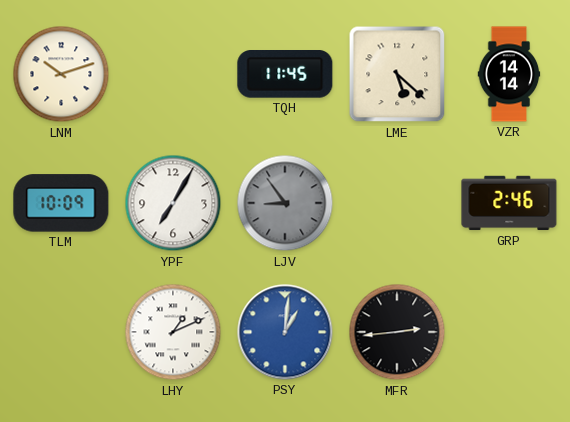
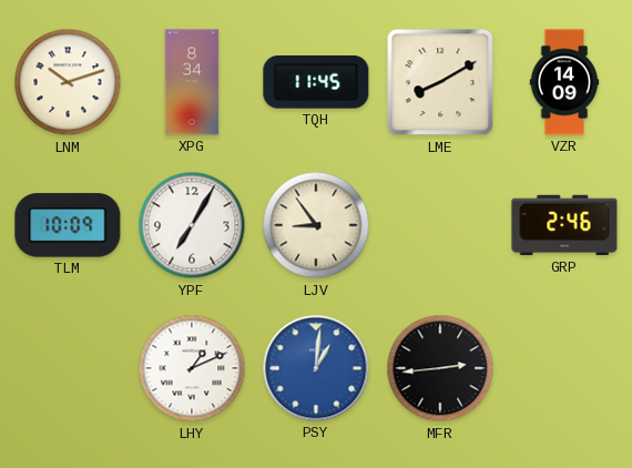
XPG: none -> 8:34 (192, 82)
LME: 5:22 -> 8:10 (440, 82)
VZR: 14:14 -> 14:09 (564, 82)
LJV dial: grey -> cream (316, 225)
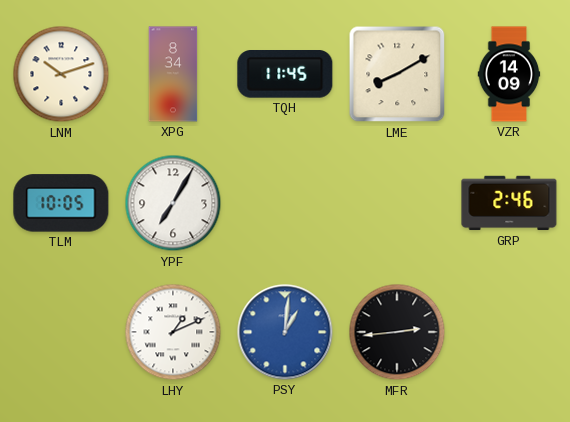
TLM: 10:09 -> 10:05 (61, 203)
LJV: 8:54 -> none (316, 225)
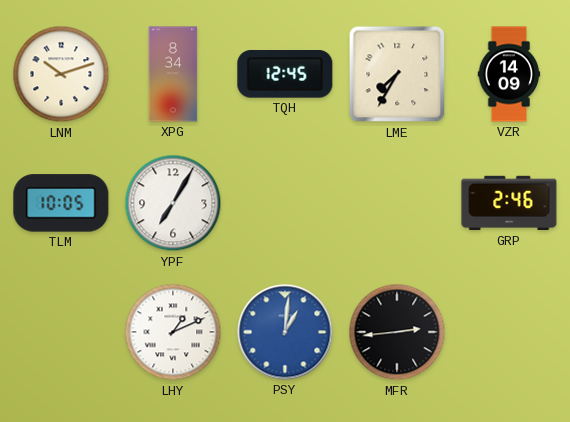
TQH: 11:45 -> 12:45 (285, 75)
LME: 8:10 -> 7:35 (397, 74)
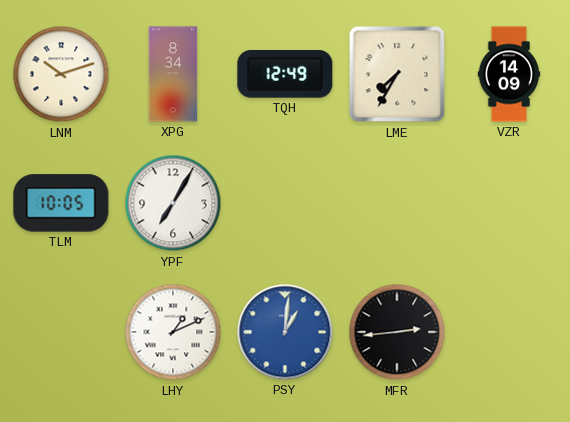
TQH: 12:45 -> 12:49 (285, 75)
GRP: 2:46 -> none (509, 203)
